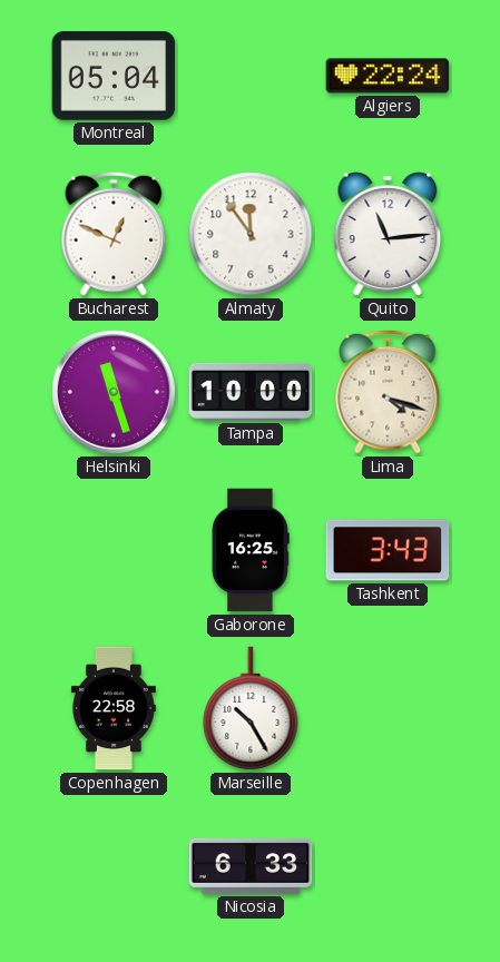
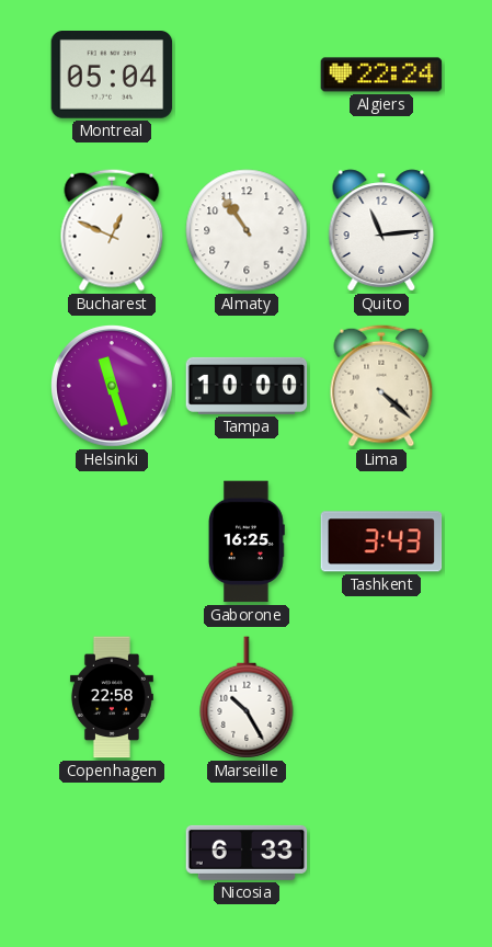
Almaty: 11:54 -> 10:54 (247, 230)
Lima: 4:18 -> 4:22 (381, 386)
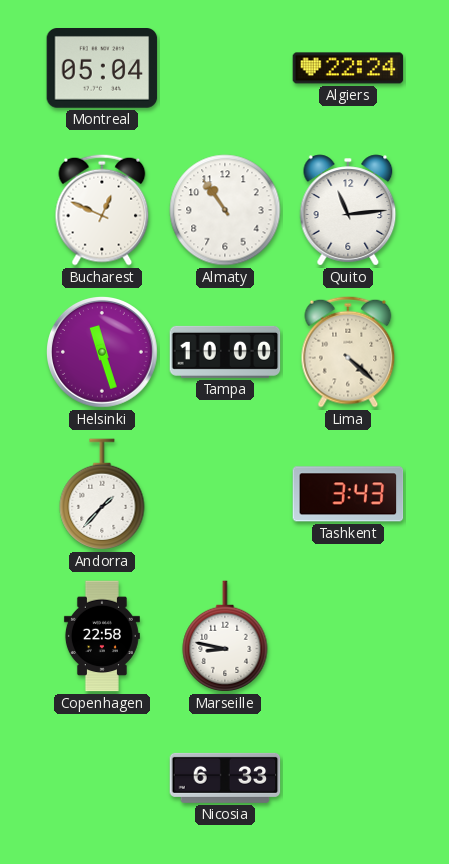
Andorra: none -> 1:37 (102, 494)
Gaborone: 16:25 -> none (248, 541)
Marseille: 10:25 -> 8:47 (225, 636)
